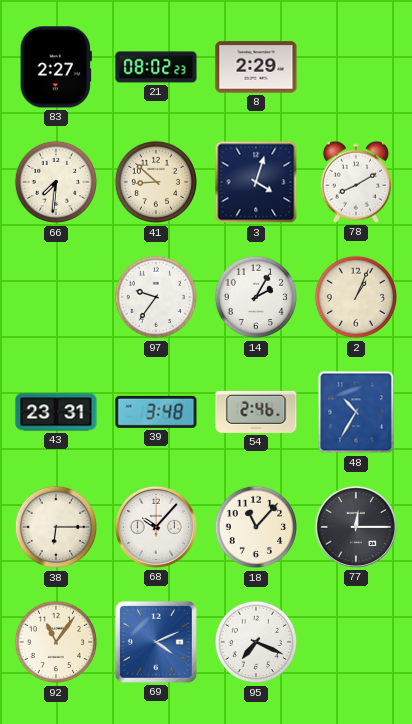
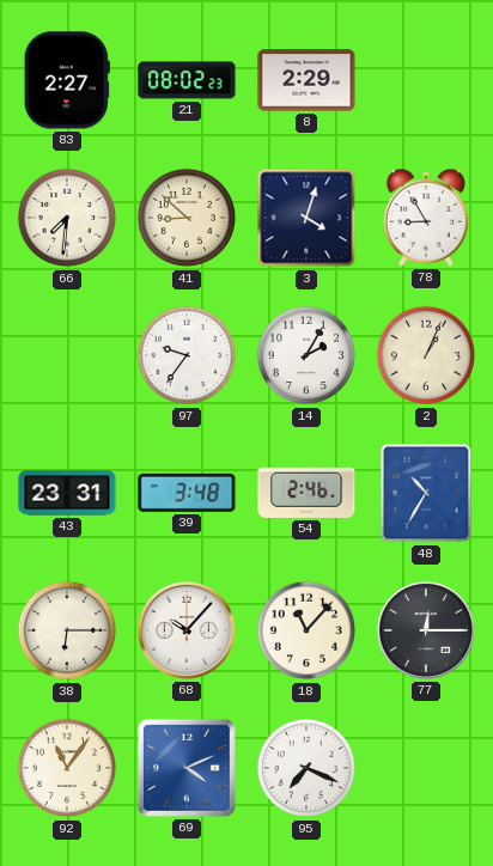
78: 8:10 -> 8:55 (425, 218)
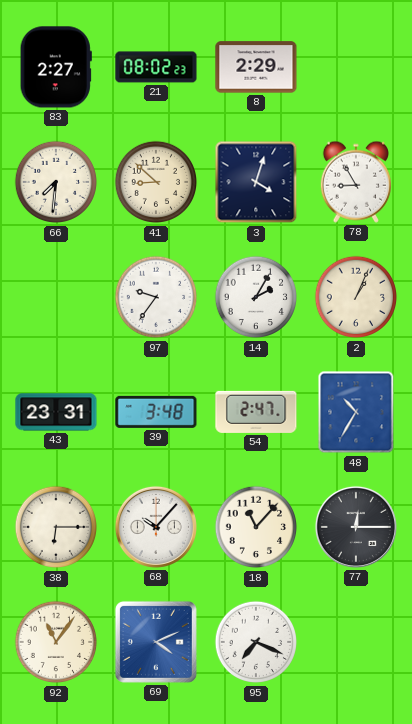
54: 2:46 -> 2:47 (256, 412)
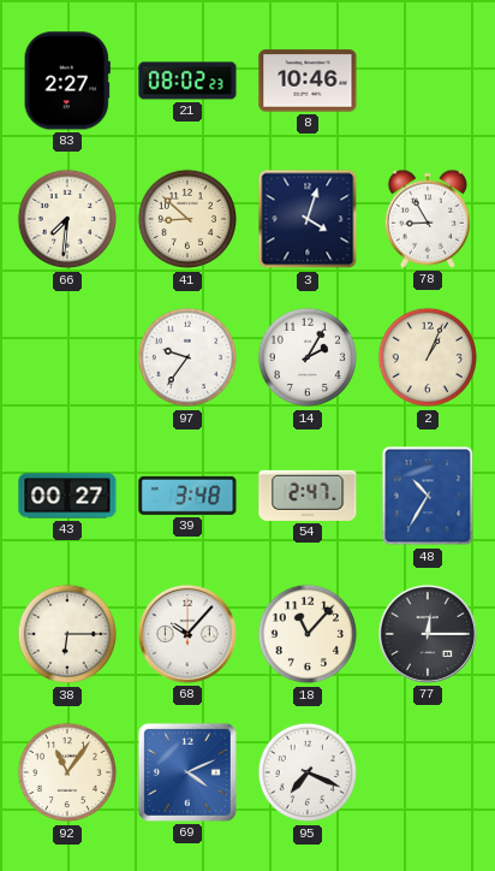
8: 2:29 -> 10:46 (308, 81)
43: 23:31 -> 00:27 (67, 496)
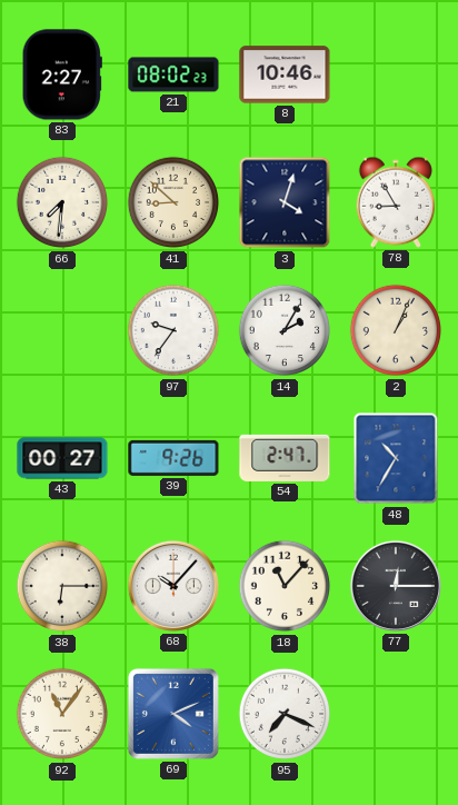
39: 3:48 -> 9:26 (173, 458)
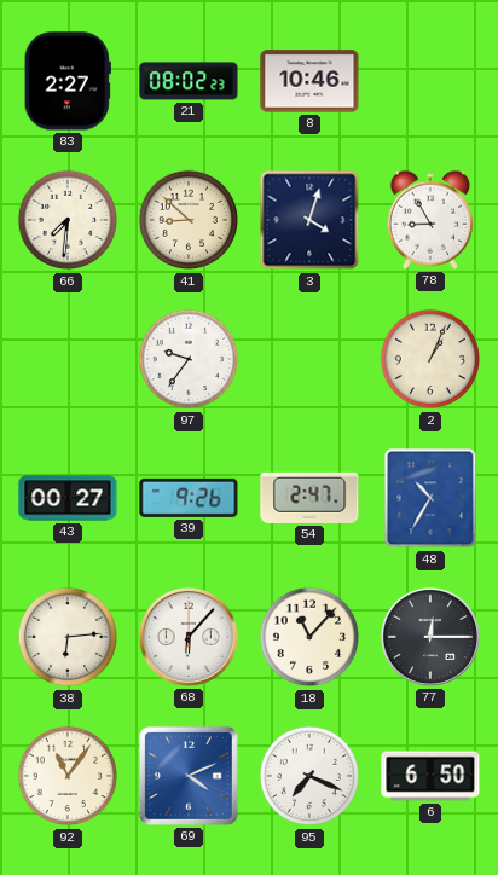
14: 2:05 -> none (285, 330)
38: 6:15 -> 6:14 (68, 637)
68: 10:07 -> 6:07 (189, 637)
6: none -> 6:50 (430, 776)
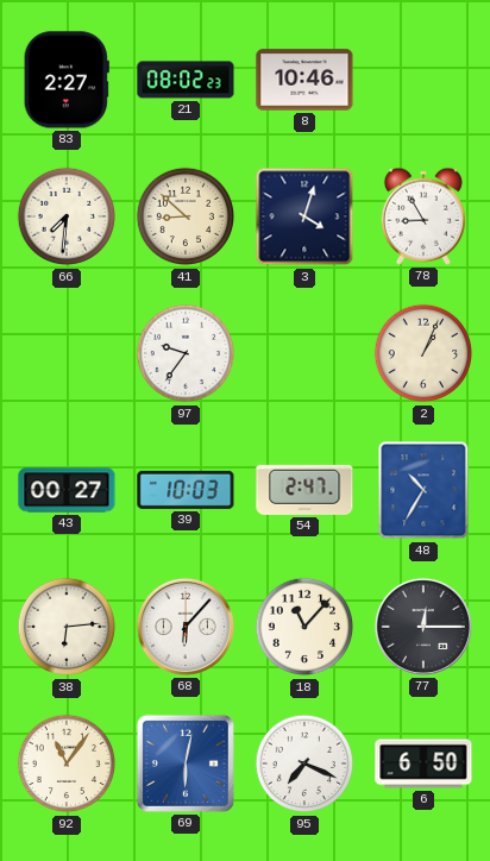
39: 9:26 -> 10:03 (186, 490)
69: 4:11 -> 6:02 (186, 763)
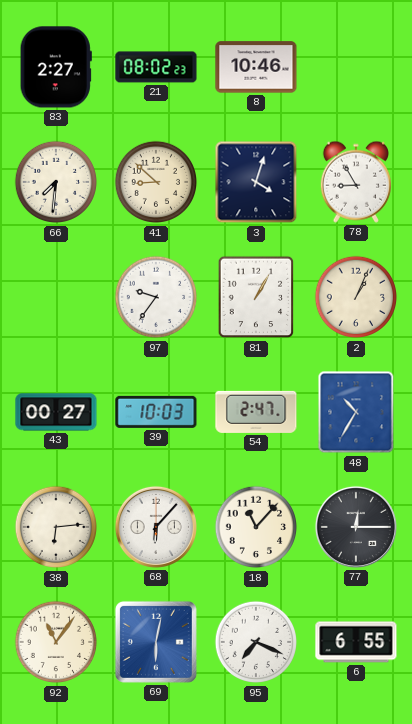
81: none -> 1:05 (256, 297)
6: 6:50 -> 6:55 (356, 642)
